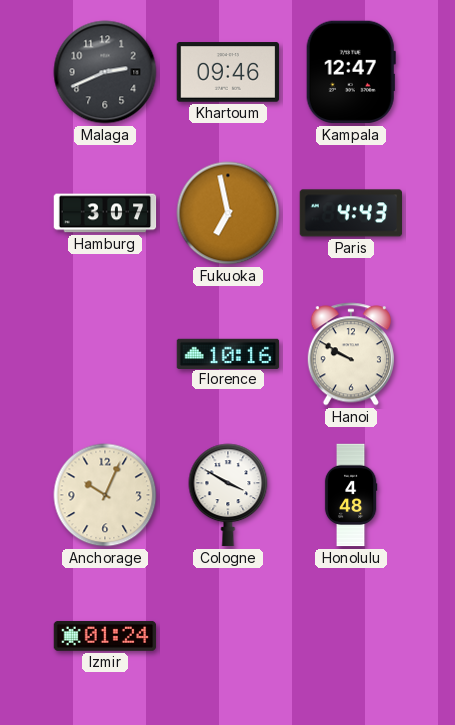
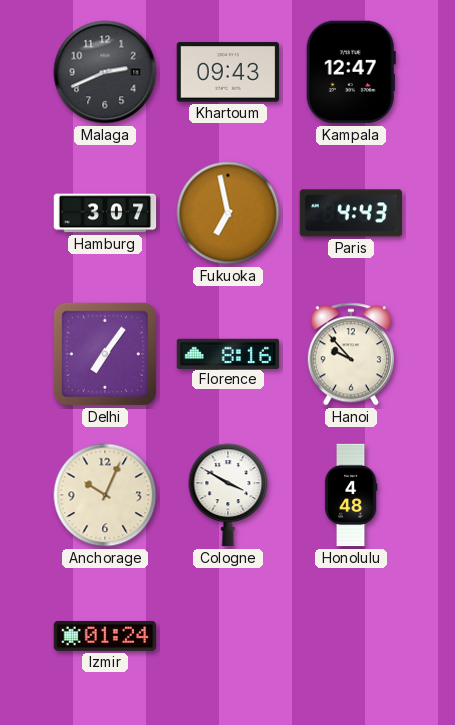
Khartoum: 09:46 -> 09:43 (228, 72)
Delhi: none -> 7:06 (105, 354)
Florence: 10:16 -> 8:16 (228, 353)
Hanoi: 9:50 -> 9:53 (351, 354)
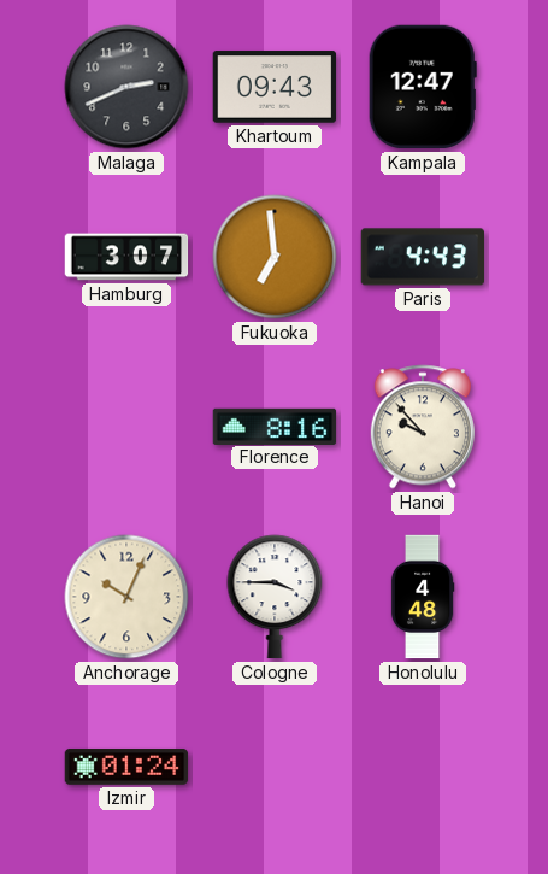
Fukuoka: 6:58 -> 6:59 (275, 257)
Delhi: 7:06 -> none (105, 354)
Cologne: 3:50 -> 3:45 (275, 597)
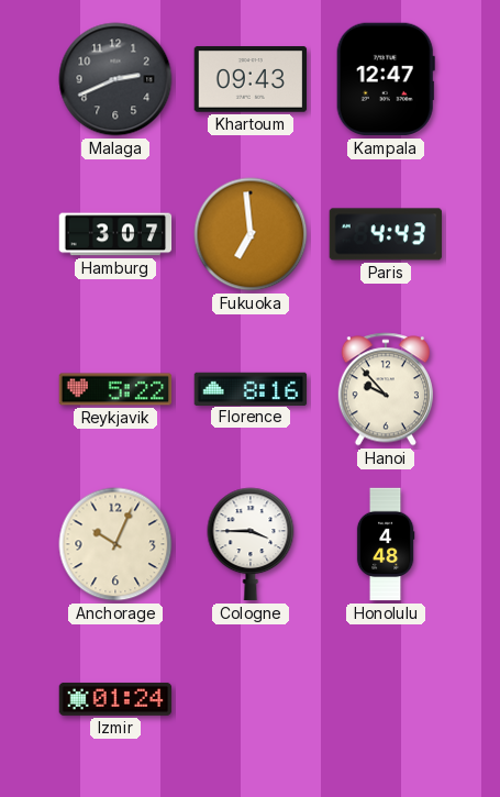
Reykjavik: none -> 5:22 (115, 389)
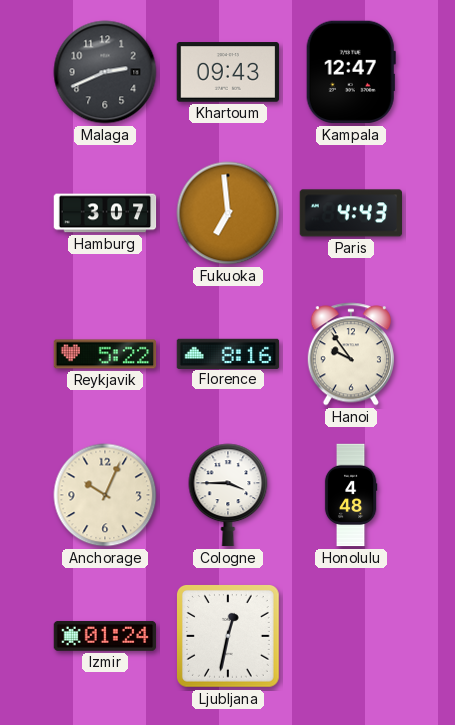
Hanoi: 9:53 -> 9:54 (351, 354)
Ljubljana: none -> 12:32 (229, 637)
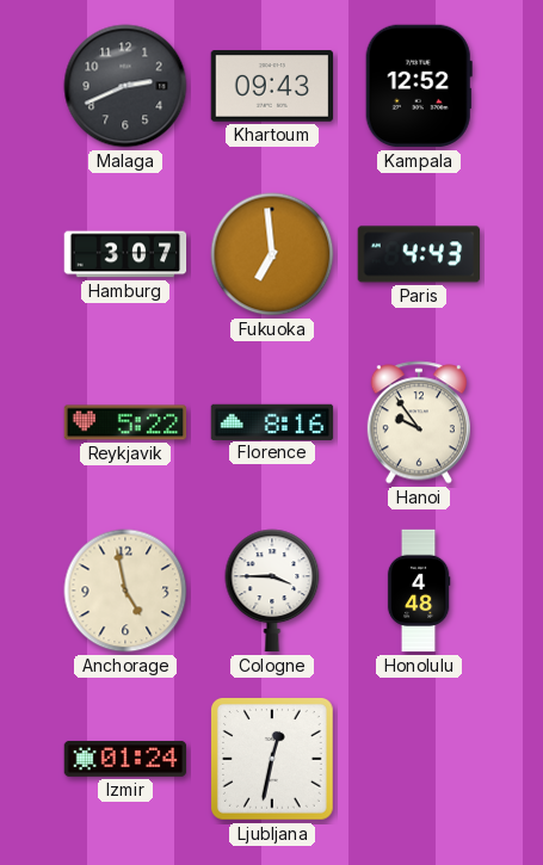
Kampala: 12:47 -> 12:52 (419, 86)
Anchorage: 10:04 -> 4:58 (125, 591)
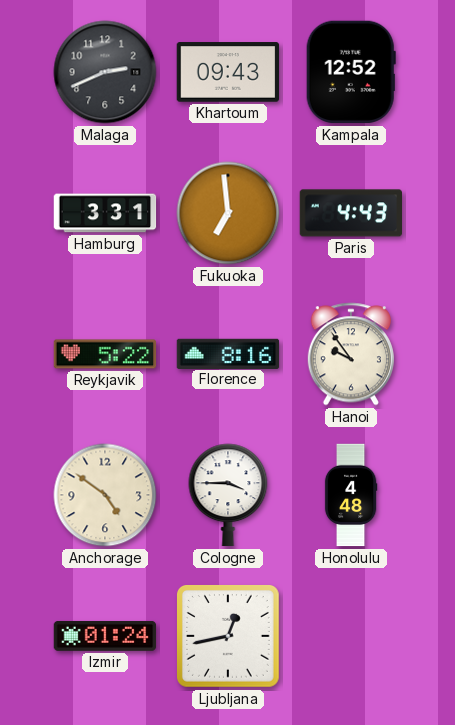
Hamburg: 3:07 -> 3:31 (105, 213)
Anchorage: 4:58 -> 4:51 (105, 495)
Ljubljana: 12:32 -> 12:43 (229, 637)
